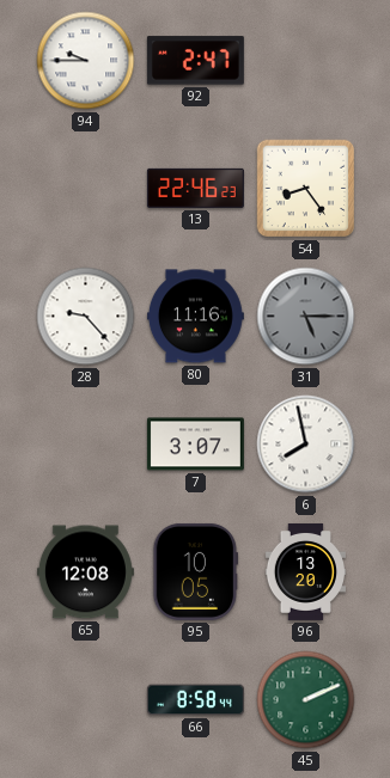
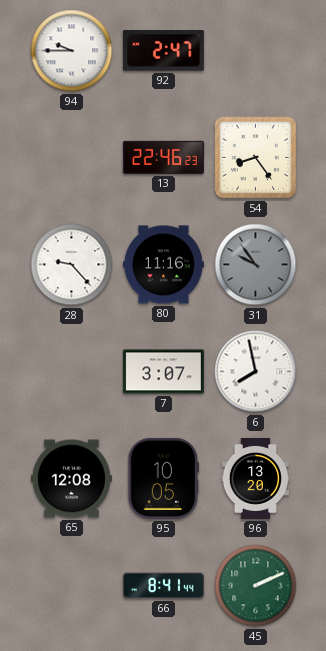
31: 5:15 -> 9:54 (256, 265)
66: 8:58 -> 8:41 (163, 586)
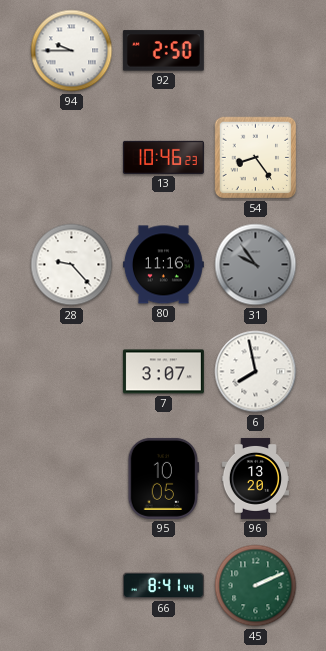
92: 2:47 -> 2:50 (163, 51)
13: 22:46 -> 10:46 (163, 157)
65: 12:08 -> none (71, 479)
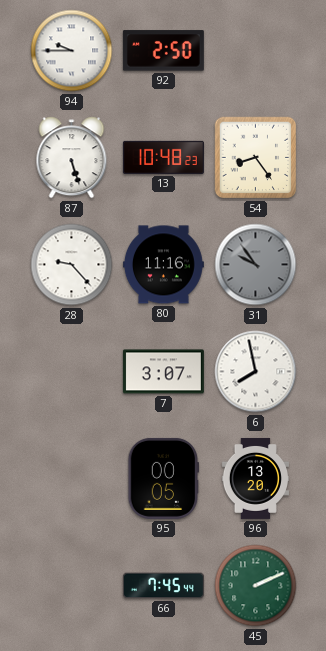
87: none -> 5:27 (72, 158)
13: 10:46 -> 10:48 (163, 157)
95: 10:05 -> 00:05 (164, 478)
66: 8:41 -> 7:45 (163, 586)
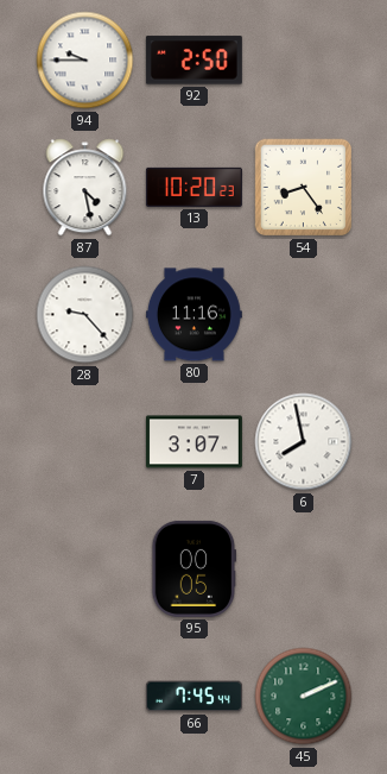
87: 5:27 -> 4:28 (85, 188)
13: 10:48 -> 10:20 (193, 187)
31: 9:54 -> none (256, 265)
96: 13:20 -> none (255, 478)
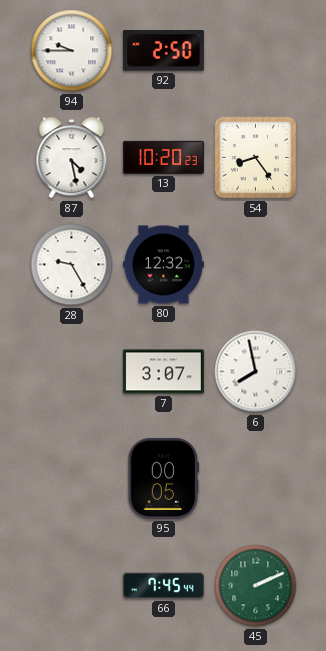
28: 9:23 -> 9:25 (72, 265)
80: 11:16 -> 12:32 (163, 265)
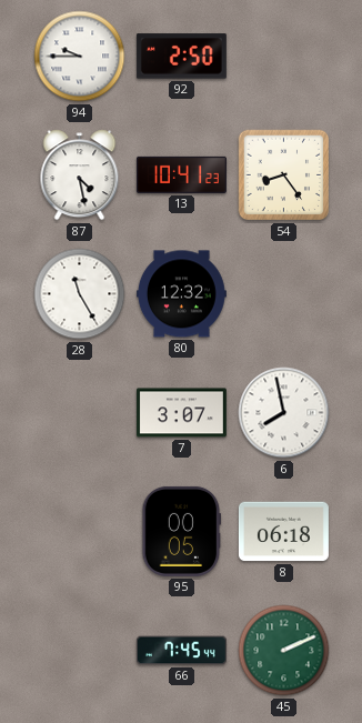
13: 10:20 -> 10:41 (181, 174)
28: 9:25 -> 11:25 (80, 294)
8: none -> 06:18 (283, 532)
